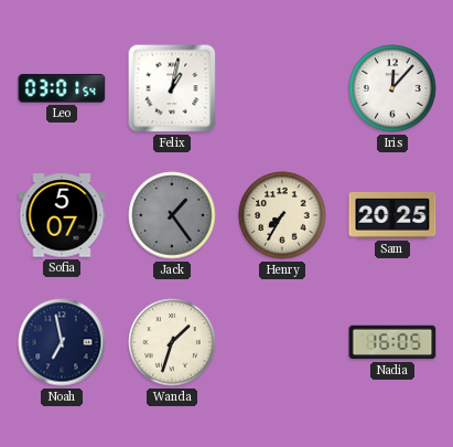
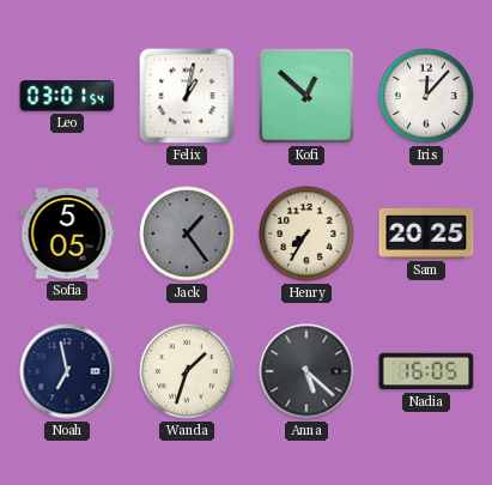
Kofi: none -> 12:52 (306, 96)
Sofia: 5:07 -> 5:05 (67, 234)
Anna: none -> 5:22 (306, 371)
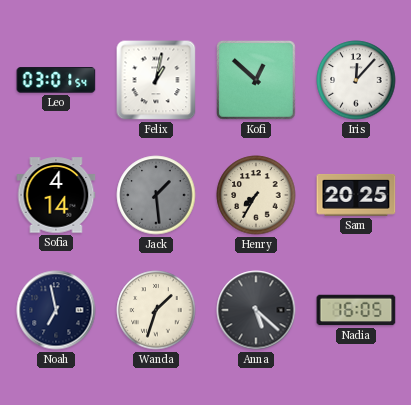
Sofia: 5:05 -> 4:14 (56, 195)
Jack: 1:24 -> 1:29 (156, 195)
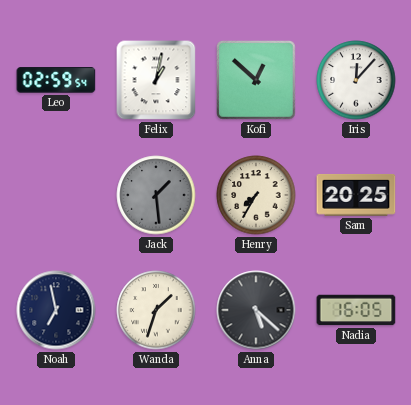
Leo: 03:01 -> 02:59 (56, 80)
Sofia: 4:14 -> none (56, 195)
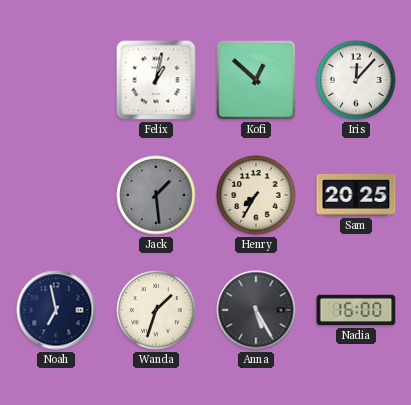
Leo: 02:59 -> none (56, 80)
Anna: 5:22 -> 5:25 (256, 310)
Nadia: 16:05 -> 16:00 (356, 310)
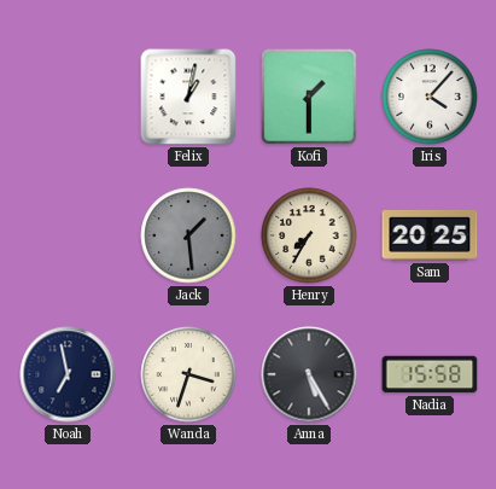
Kofi: 12:52 -> 1:30 (309, 97)
Iris: 12:07 -> 4:07 (430, 97)
Wanda: 1:33 -> 3:33 (188, 374)
Nadia: 16:00 -> 15:58 (430, 374)
